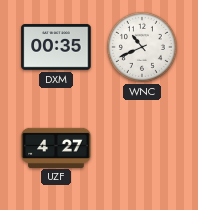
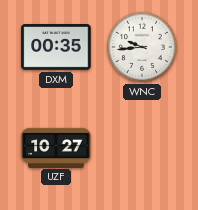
WNC: 10:41 -> 9:44 (142, 47)
UZF: 4:27 -> 10:27 (56, 147)
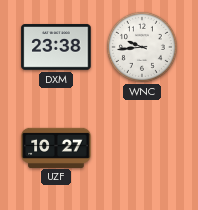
DXM: 00:35 -> 23:38 (56, 47)
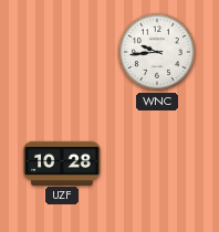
DXM: 23:38 -> none (56, 47)
UZF: 10:27 -> 10:28 (62, 162)
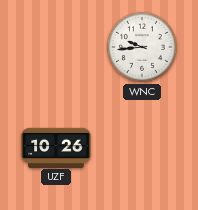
UZF: 10:28 -> 10:26 (56, 147)
